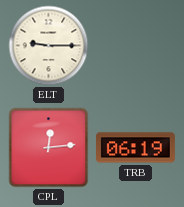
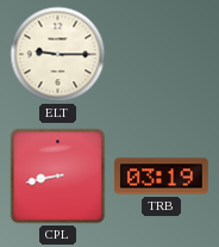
CPL: 12:14 -> 8:43 (58, 177)
TRB: 06:19 -> 03:19 (162, 177)
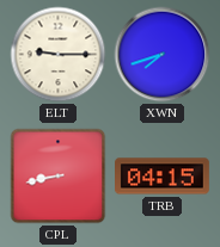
XWN: none -> 7:42 (163, 55)
TRB: 03:19 -> 04:15 (163, 177)
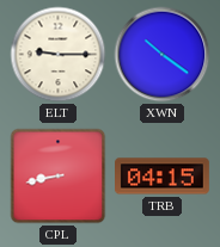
XWN: 7:42 -> 10:21 (163, 55)
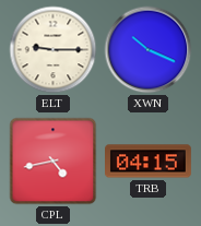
XWN: 10:21 -> 10:19 (149, 50)
CPL: 8:43 -> 4:43 (54, 162)
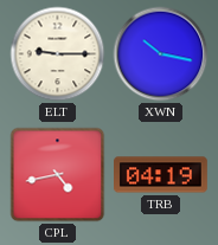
XWN: 10:19 -> 10:17 (161, 54)
TRB: 04:15 -> 04:19 (161, 175)
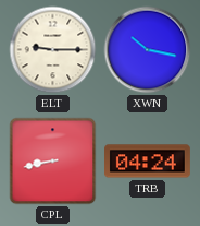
CPL: 4:43 -> 8:43 (53, 162)
TRB: 04:19 -> 04:24 (148, 162)
